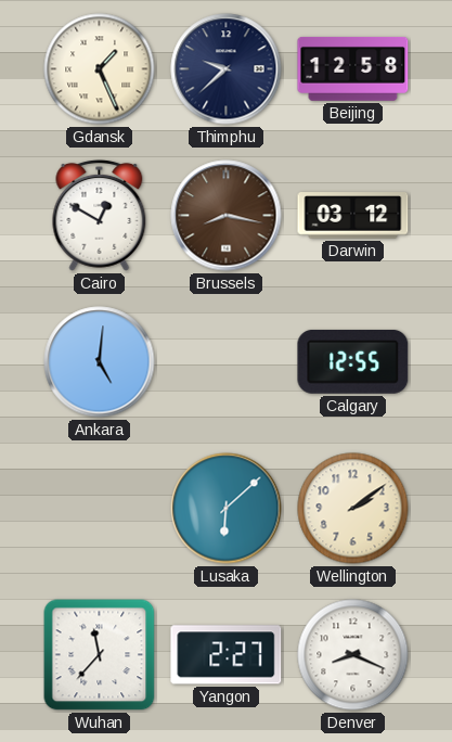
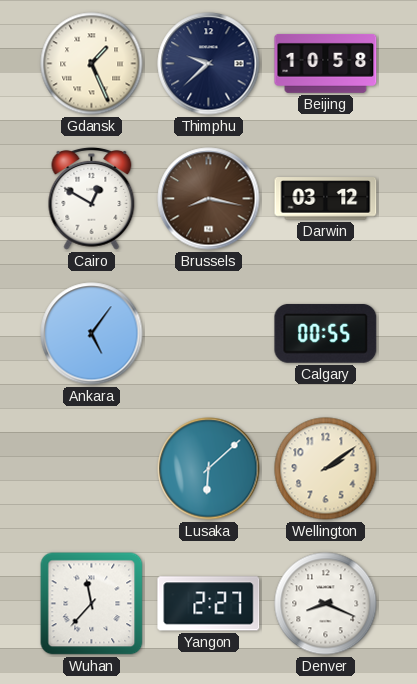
Beijing: 12:58 -> 10:58 (326, 63)
Ankara: 5:01 -> 5:06 (92, 334)
Calgary: 12:55 -> 00:55 (326, 333)
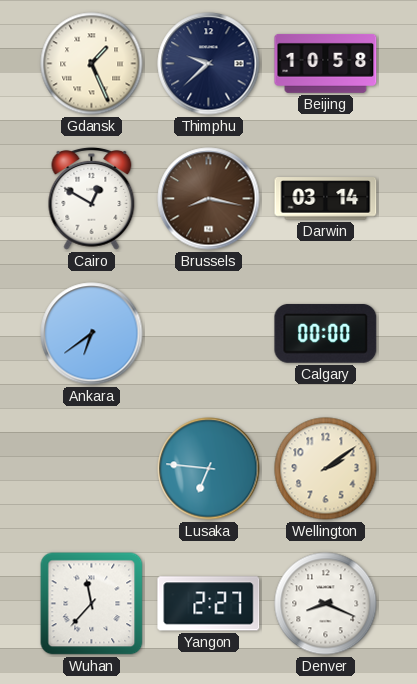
Darwin: 03:12 -> 03:14 (326, 199)
Ankara: 5:06 -> 6:39 (92, 334)
Calgary: 00:55 -> 00:00 (326, 333)
Lusaka: 6:08 -> 6:46 (209, 469)
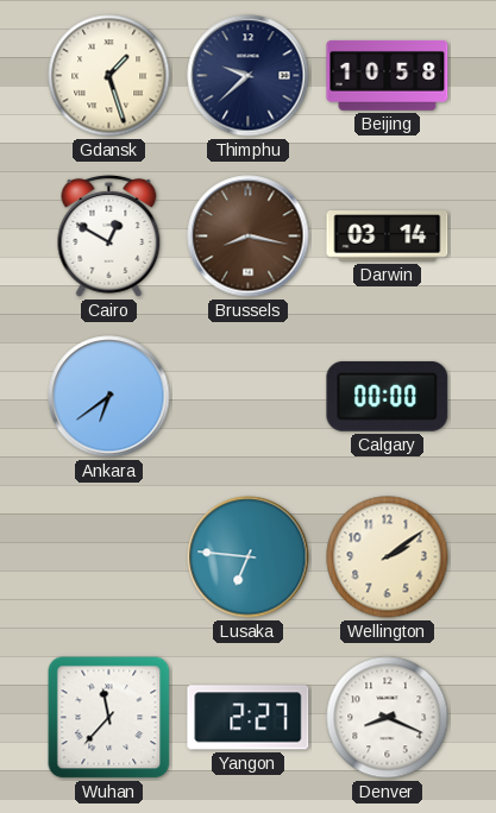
Gdansk: 1:26 -> 1:27 (109, 76)
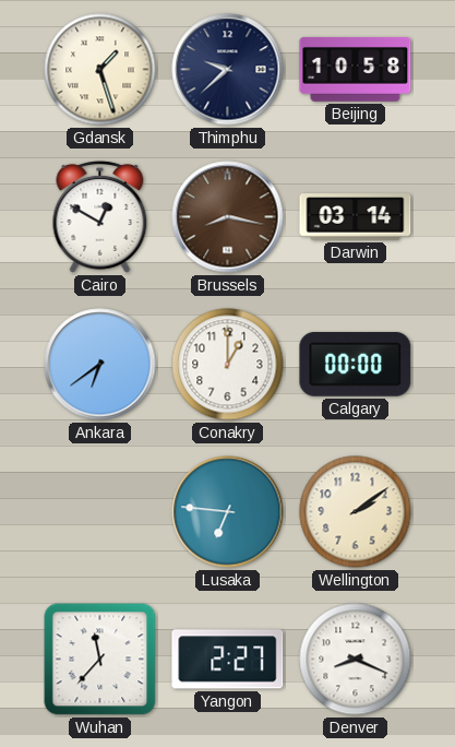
Conakry: none -> 1:00 (228, 365)
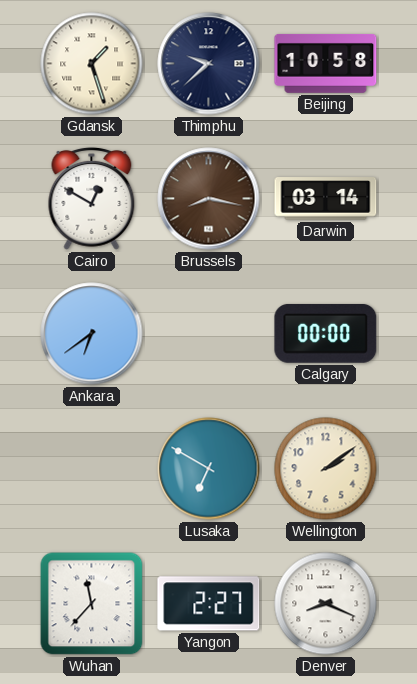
Conakry: 1:00 -> none (228, 365)
Lusaka: 6:46 -> 6:50 (209, 469)
